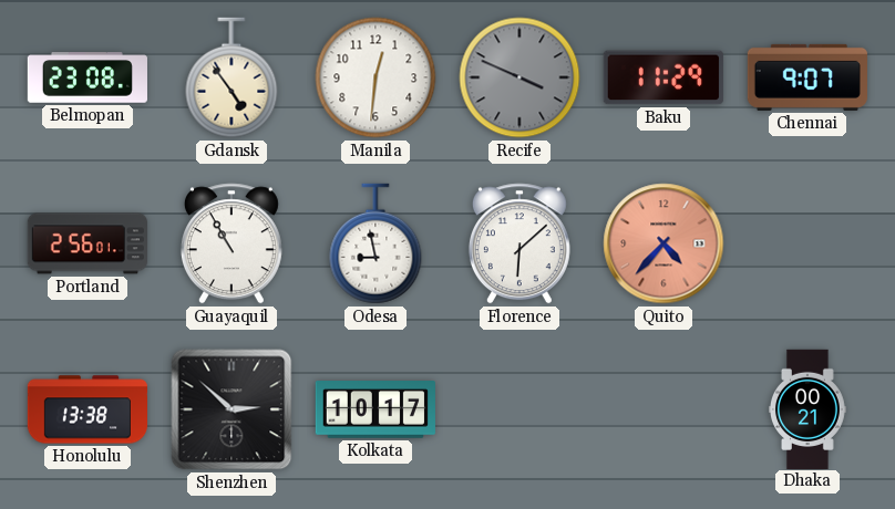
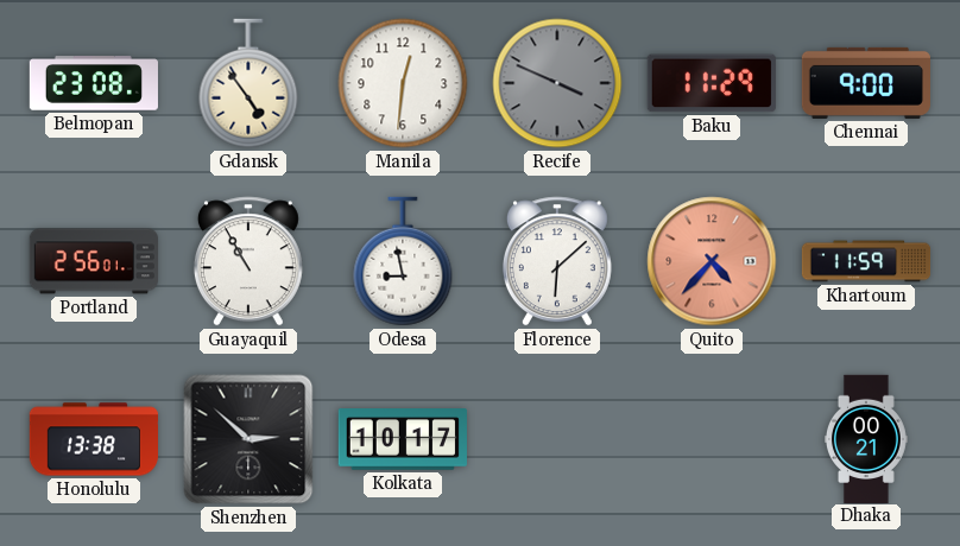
Chennai: 9:07 -> 9:00 (865, 83)
Khartoum: none -> 11:59 (866, 261)
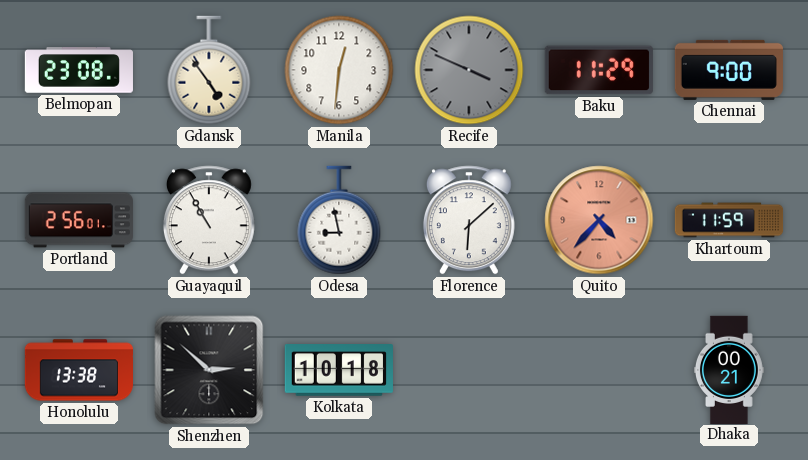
Kolkata: 10:17 -> 10:18 (339, 370)
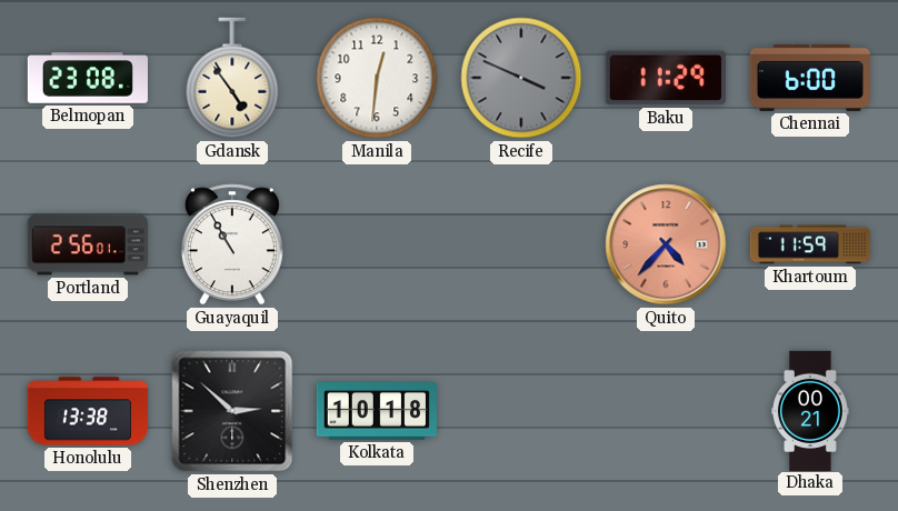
Chennai: 9:00 -> 6:00 (809, 78)
Odesa: 8:58 -> none (339, 220)
Florence: 6:08 -> none (469, 220)
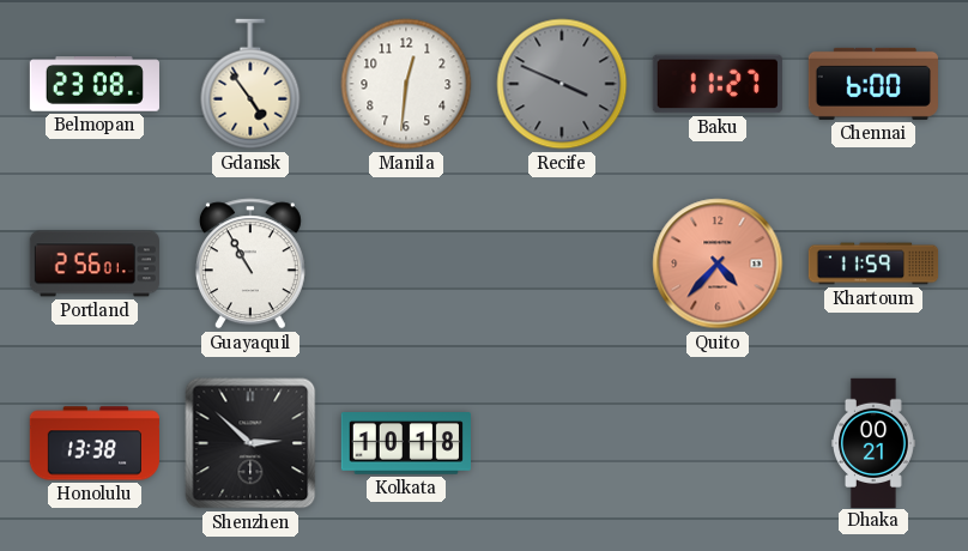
Baku: 11:29 -> 11:27 (718, 84)
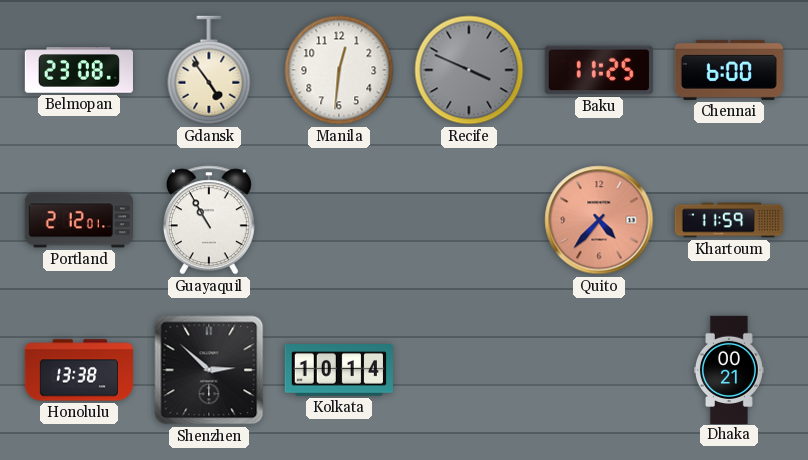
Baku: 11:27 -> 11:25 (599, 70)
Portland: 2:56 -> 2:12 (79, 220)
Kolkata: 10:18 -> 10:14 (339, 370)
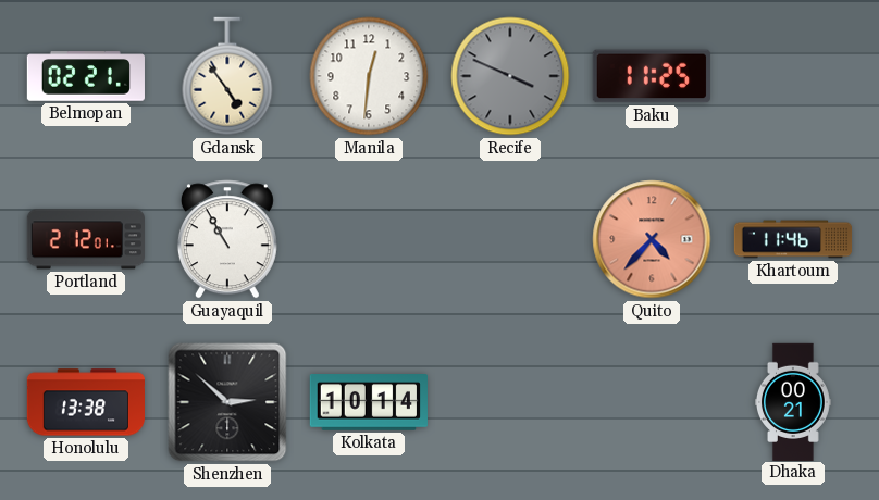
Belmopan: 23:08 -> 02:21 (85, 76)
Chennai: 6:00 -> none (728, 70)
Khartoum: 11:59 -> 11:46 (793, 239)
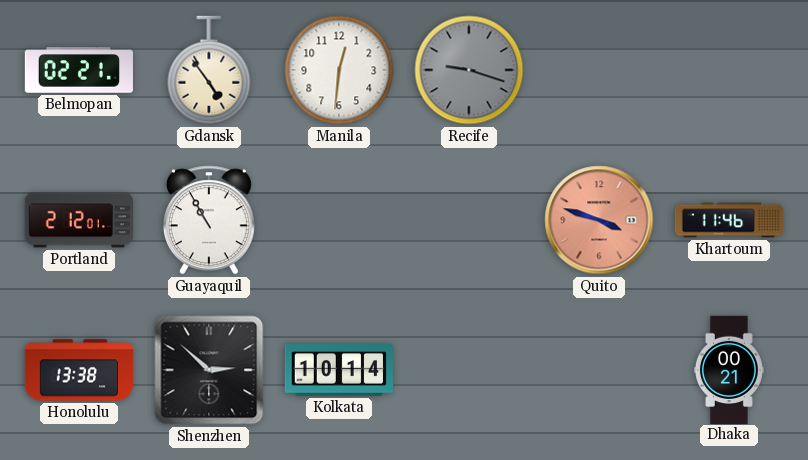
Recife: 3:49 -> 9:18 (469, 70)
Baku: 11:25 -> none (652, 76)
Quito: 4:37 -> 3:48 (599, 220)
